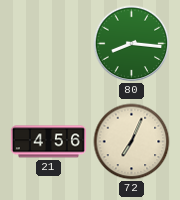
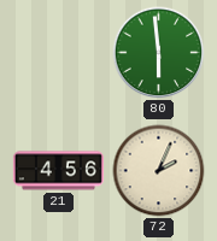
80: 8:16 -> 5:59 (159, 53)
72: 7:04 -> 2:04 (159, 171)
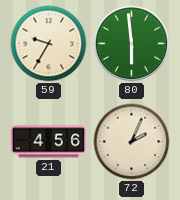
59: none -> 9:35 (49, 44)
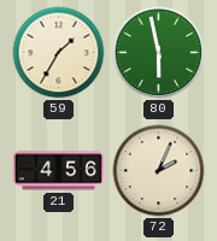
59: 9:35 -> 1:35 (59, 53)
80: 5:59 -> 5:58 (159, 53)
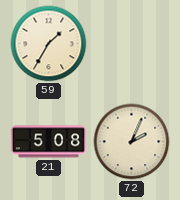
80: 5:58 -> none (159, 53)
21: 4:56 -> 5:08 (48, 142)
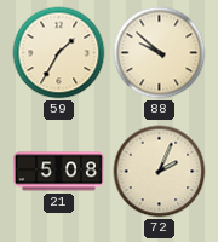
88: none -> 9:52 (160, 53)
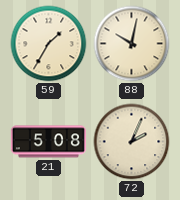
88: 9:52 -> 10:02 (132, 44)
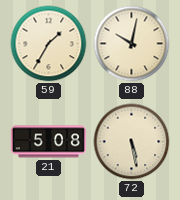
72: 2:04 -> 5:28 (132, 142)
